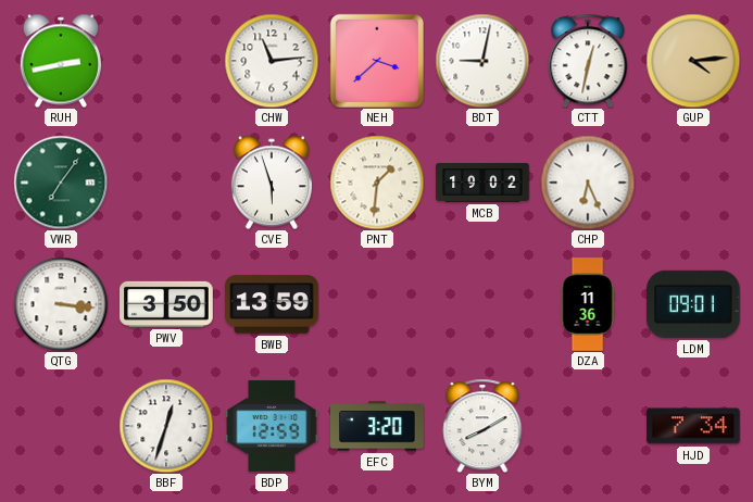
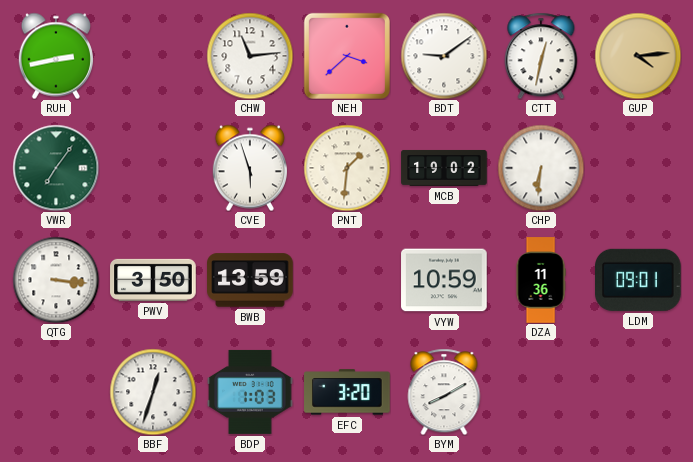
BDT: 9:02 -> 9:09 (444, 56)
CHP: 6:26 -> 6:31 (541, 168)
VYW: none -> 10:59 (444, 280)
BDP: 12:59 -> 1:03 (250, 392)
HJD: 7:34 -> none (693, 426)
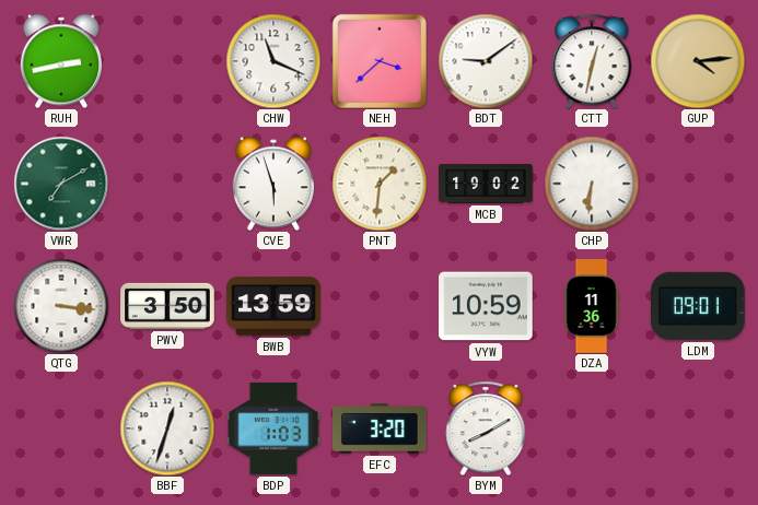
CHW: 11:14 -> 11:19 (273, 61)
VWR: 7:06 -> 7:10 (61, 184)
